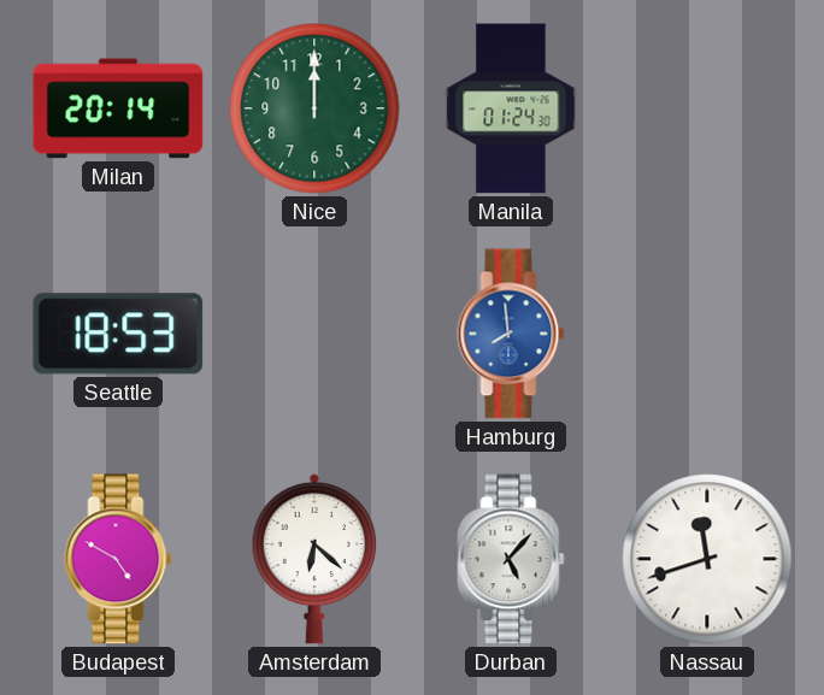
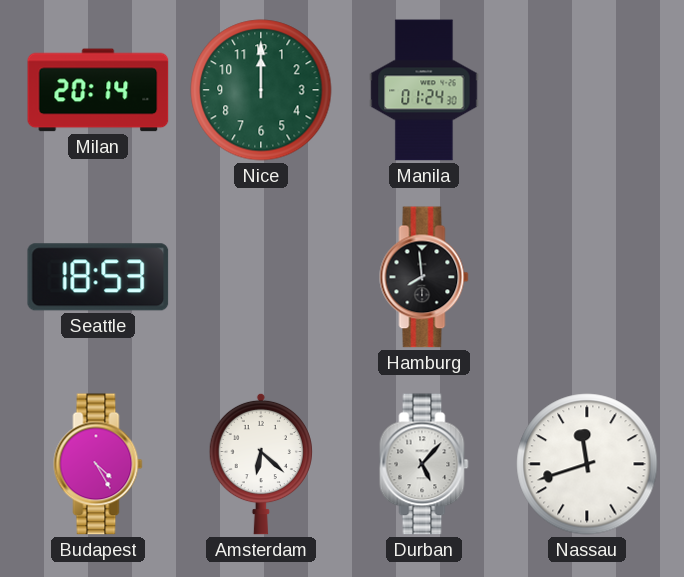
Hamburg dial: blue -> black (424, 277)
Budapest: 4:50 -> 4:25 (98, 464)
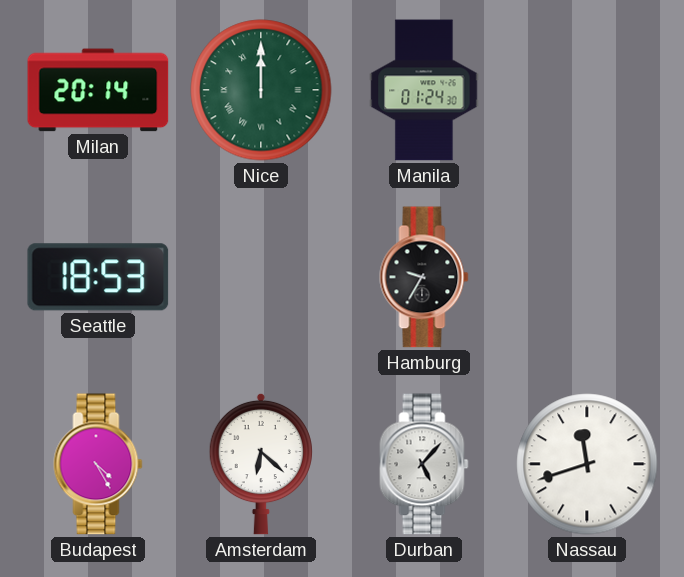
Nice numerals: Arabic -> Roman (261, 90)
Hamburg: 7:59 -> 9:35 (424, 277)
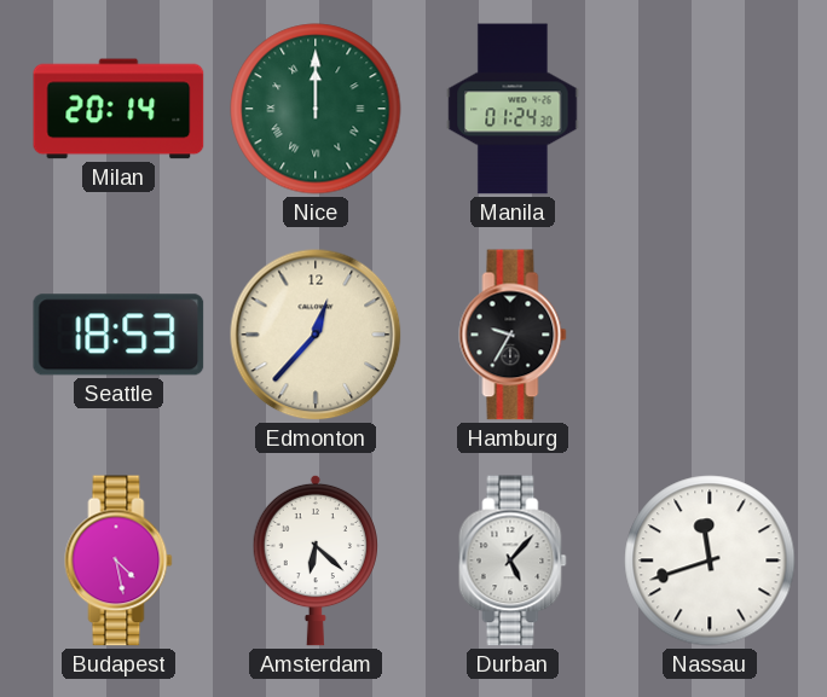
Edmonton: none -> 12:37 (316, 335)
Budapest: 4:25 -> 4:28 (118, 560)
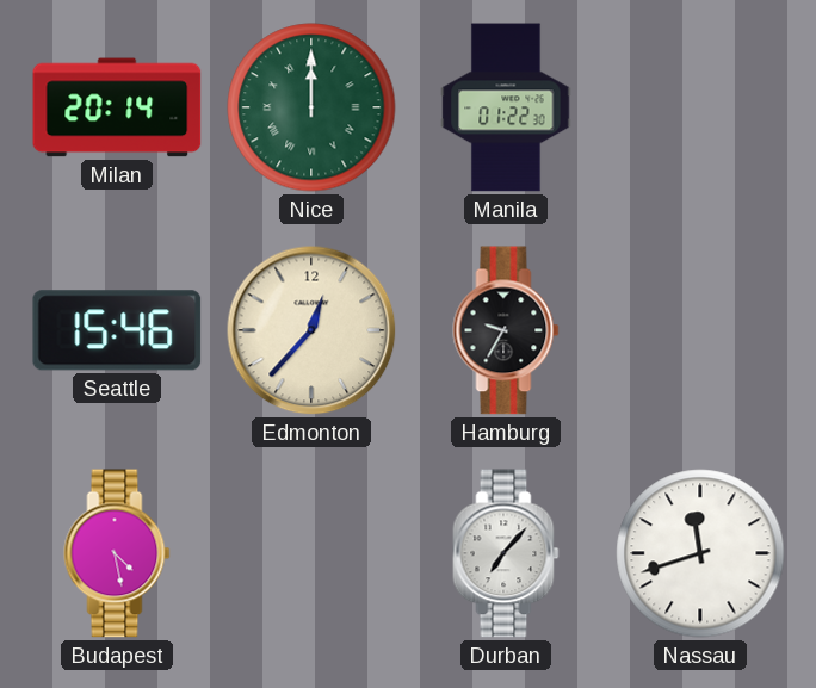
Manila: 01:24 -> 01:22 (506, 107)
Seattle: 18:53 -> 15:46 (117, 330)
Amsterdam: 6:22 -> none (316, 560)
Durban: 5:07 -> 7:07 (506, 553)
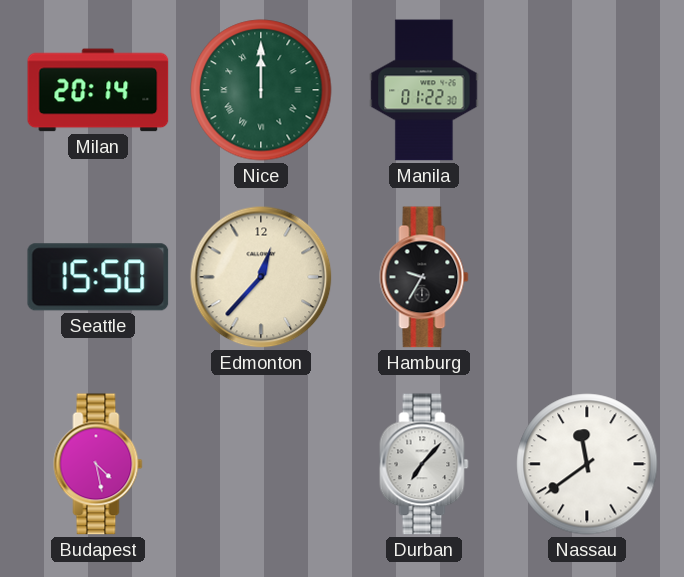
Seattle: 15:46 -> 15:50 (98, 277)
Nassau: 11:42 -> 11:39 (587, 464)
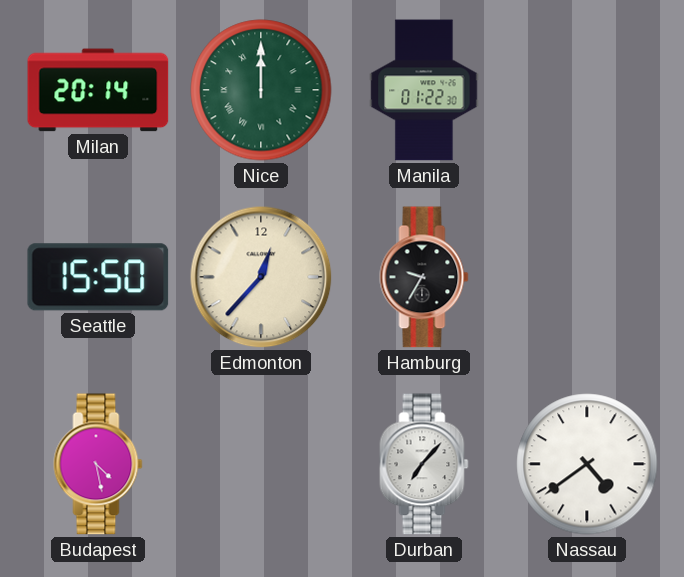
Nassau: 11:39 -> 4:39 (587, 464)
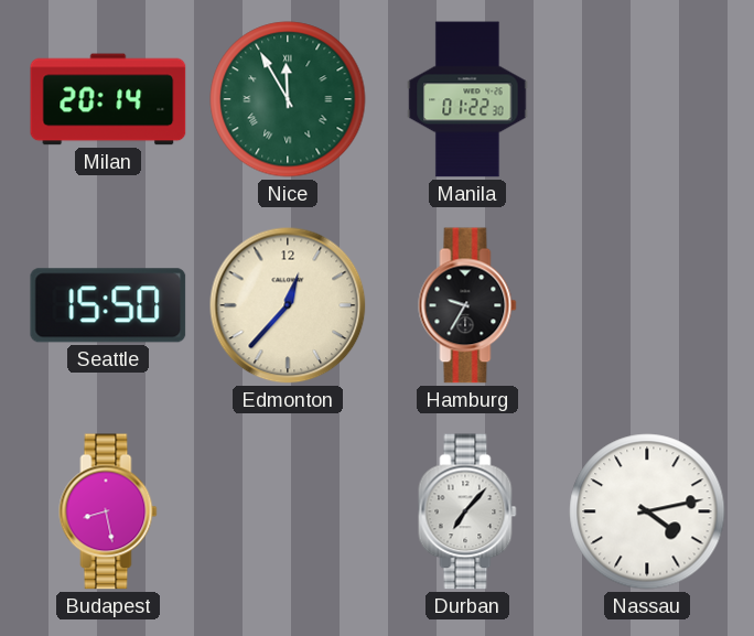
Nice: 12:00 -> 11:55 (288, 99)
Budapest: 4:28 -> 8:28 (108, 511)
Nassau: 4:39 -> 4:13 (647, 511)
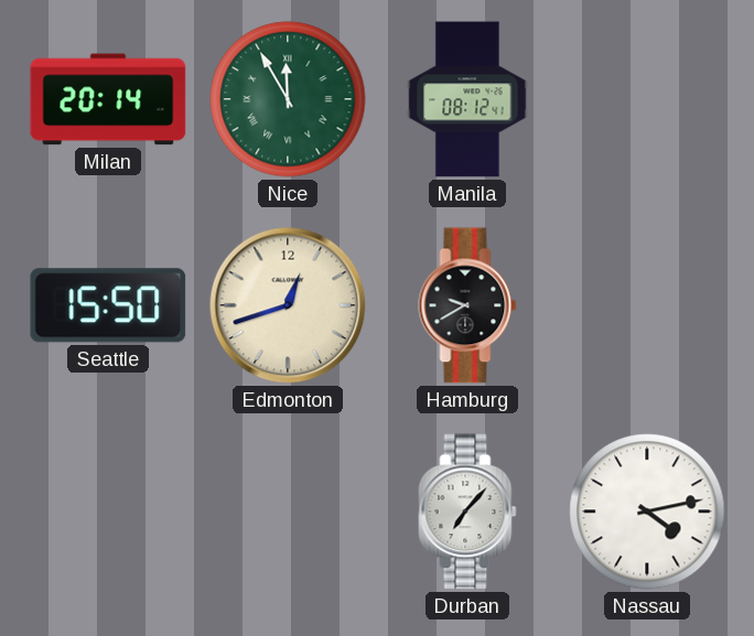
Manila: 01:22 -> 08:12 (467, 99)
Edmonton: 12:37 -> 12:42 (288, 305)
Hamburg: 9:35 -> 9:40 (467, 305)
Budapest: 8:28 -> none (108, 511)
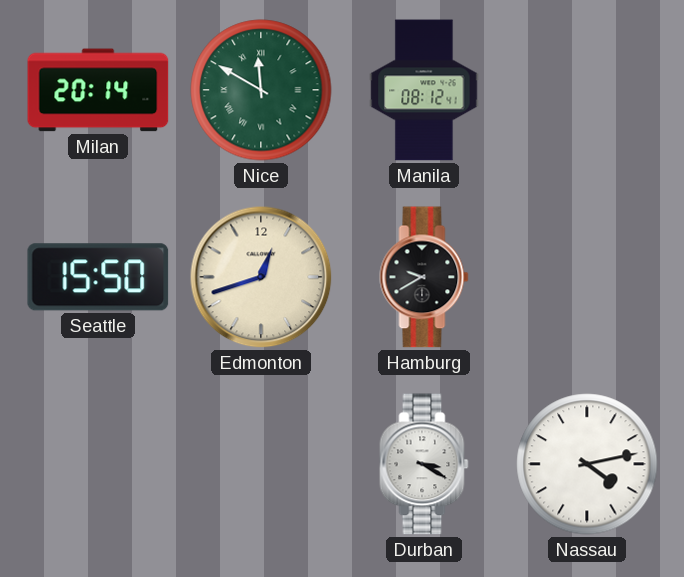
Nice: 11:55 -> 11:50 (261, 90)
Durban: 7:07 -> 3:20 (424, 464)
